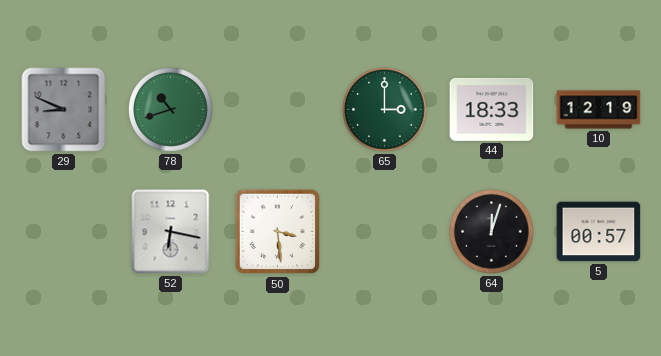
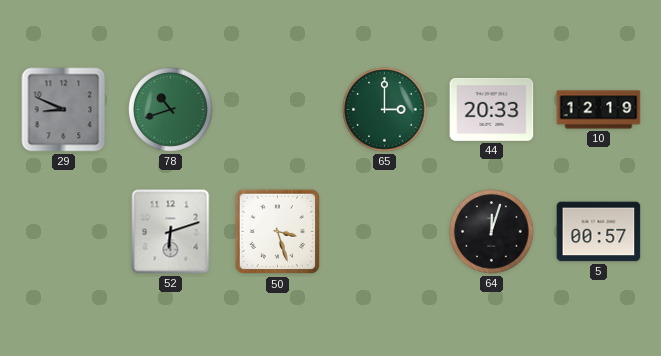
44: 18:33 -> 20:33 (492, 109)
52: 6:17 -> 6:12 (171, 232)
50: 3:29 -> 3:27 (278, 232)
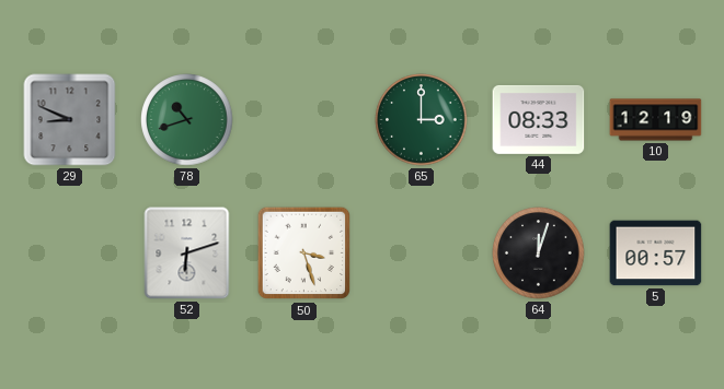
44: 20:33 -> 08:33 (539, 119)
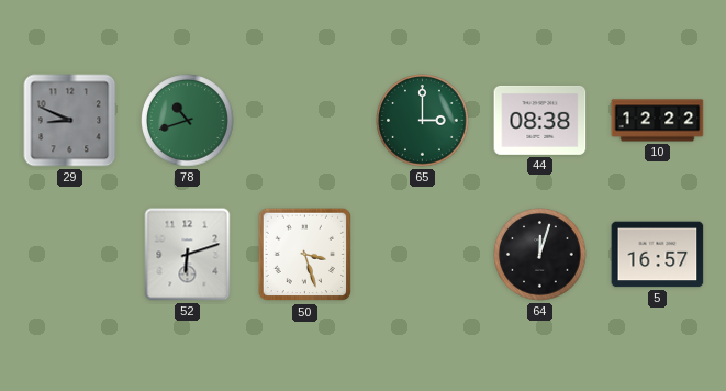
44: 08:33 -> 08:38 (540, 120)
10: 12:19 -> 12:22 (658, 121)
5: 00:57 -> 16:57 (658, 255)
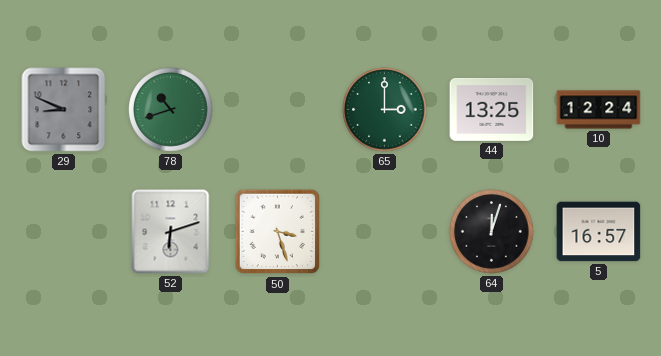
44: 08:38 -> 13:25 (492, 109)
10: 12:22 -> 12:24 (599, 110)
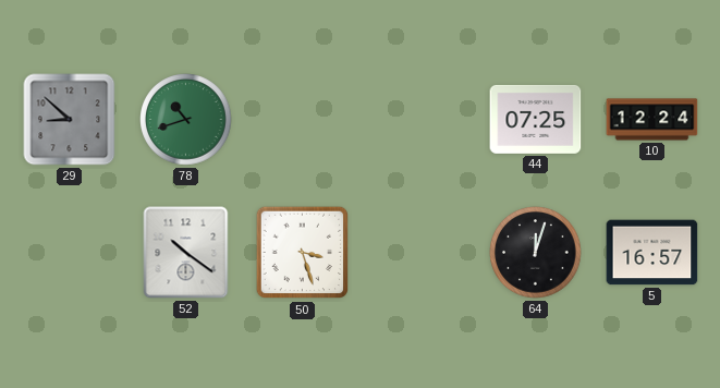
29: 8:49 -> 8:52 (70, 120)
65: 3:00 -> none (385, 110)
44: 13:25 -> 07:25 (536, 119)
52: 6:12 -> 10:21 (186, 253)
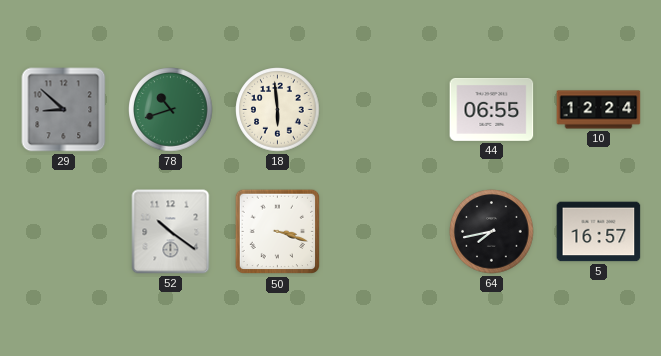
18: none -> 5:59 (278, 110)
44: 07:25 -> 06:55 (492, 109)
50: 3:27 -> 3:18 (278, 232)
64: 12:03 -> 7:43 (492, 232)
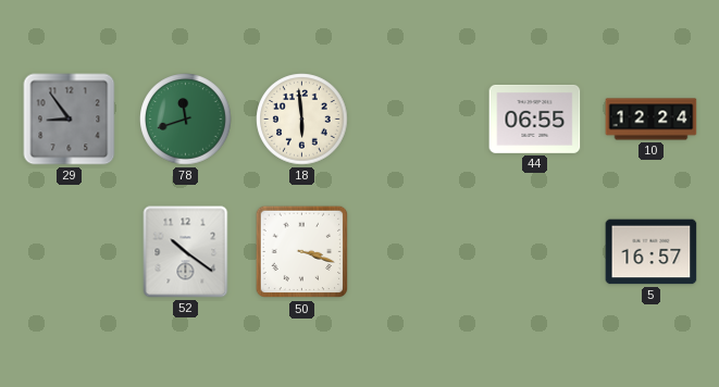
29: 8:52 -> 8:54 (70, 120)
78: 10:42 -> 11:42 (186, 120)
64: 7:43 -> none (492, 232)
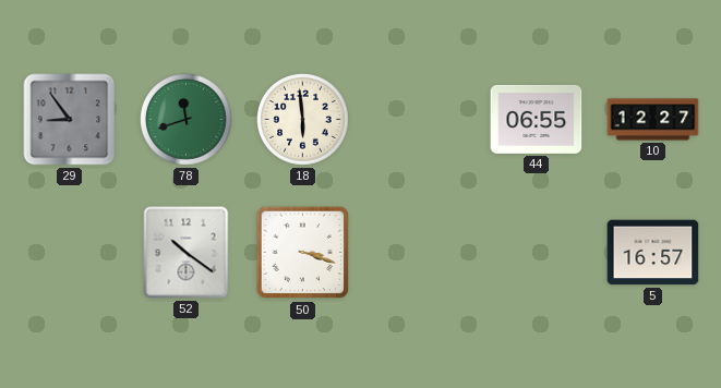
10: 12:24 -> 12:27 (653, 120)
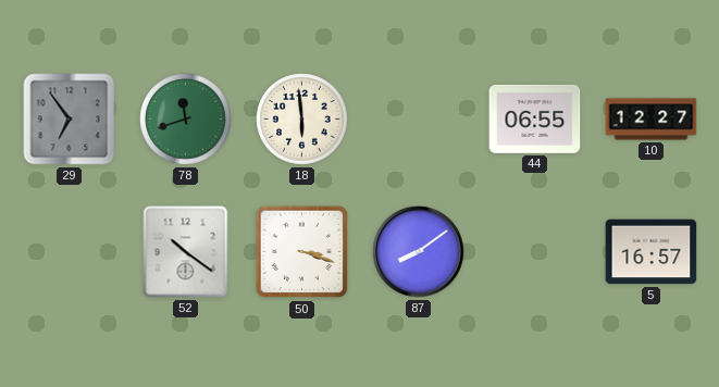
29: 8:54 -> 6:54 (70, 120)
87: none -> 8:09 (419, 252)
